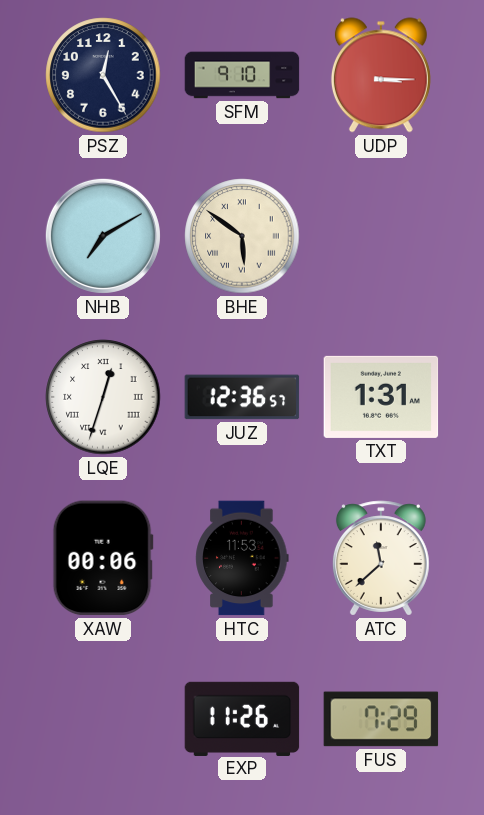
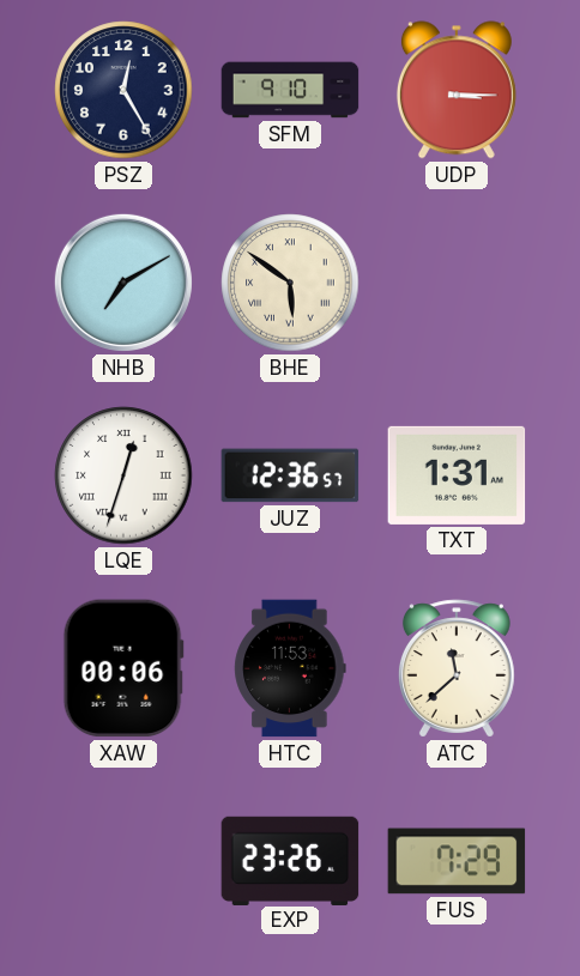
EXP: 11:26 -> 23:26 (290, 860)
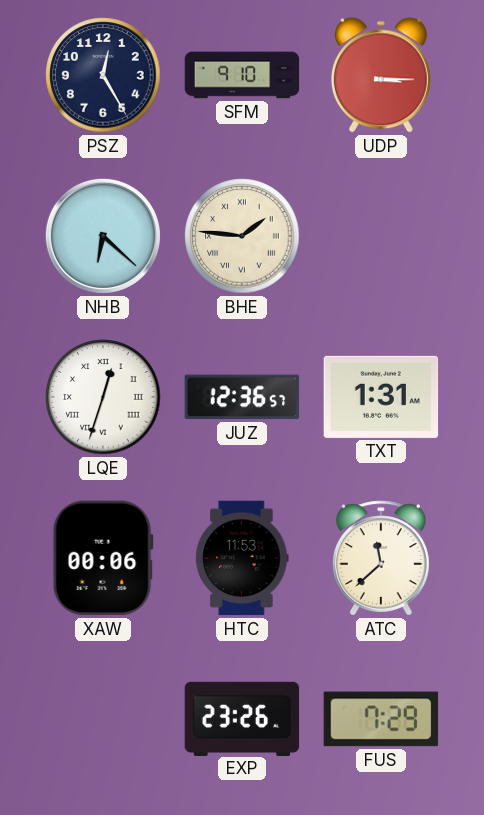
NHB: 7:10 -> 6:22 (103, 236)
BHE: 5:51 -> 1:46 (242, 236)
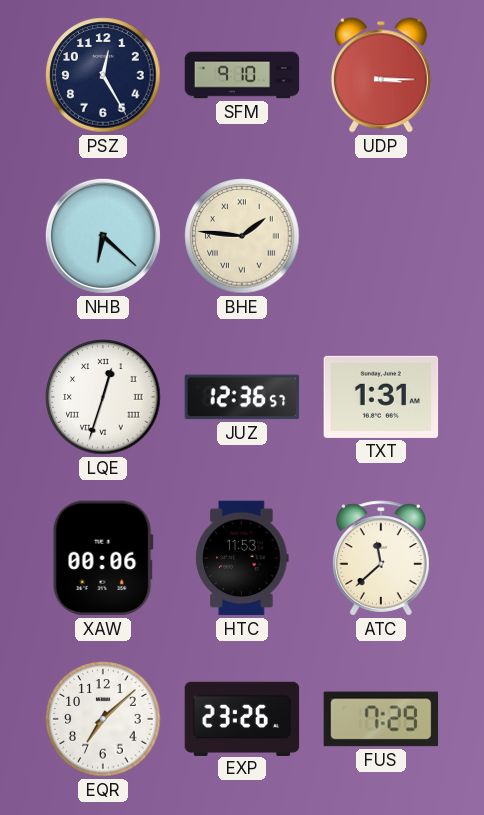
EQR: none -> 7:08 (103, 719)
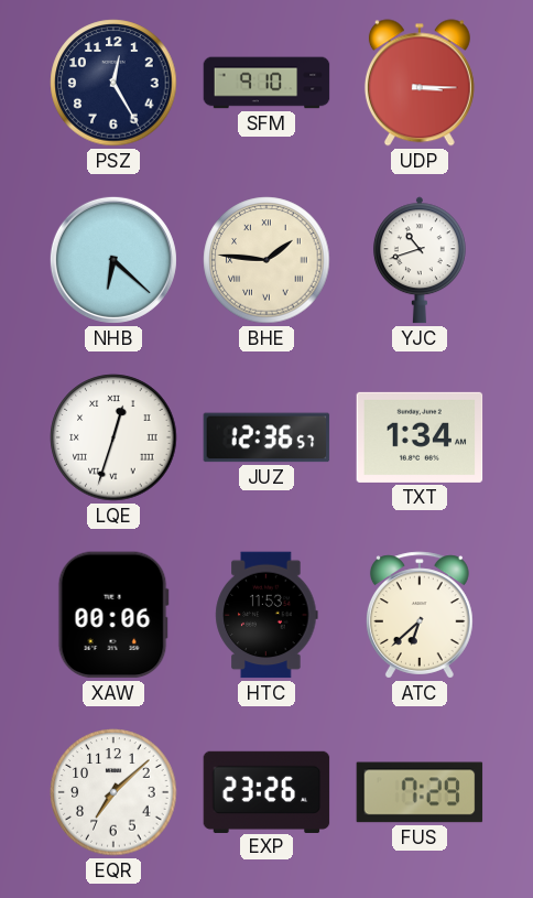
YJC: none -> 10:42 (420, 260)
TXT: 1:31 -> 1:34 (420, 437)
ATC: 11:38 -> 6:38 (420, 615)
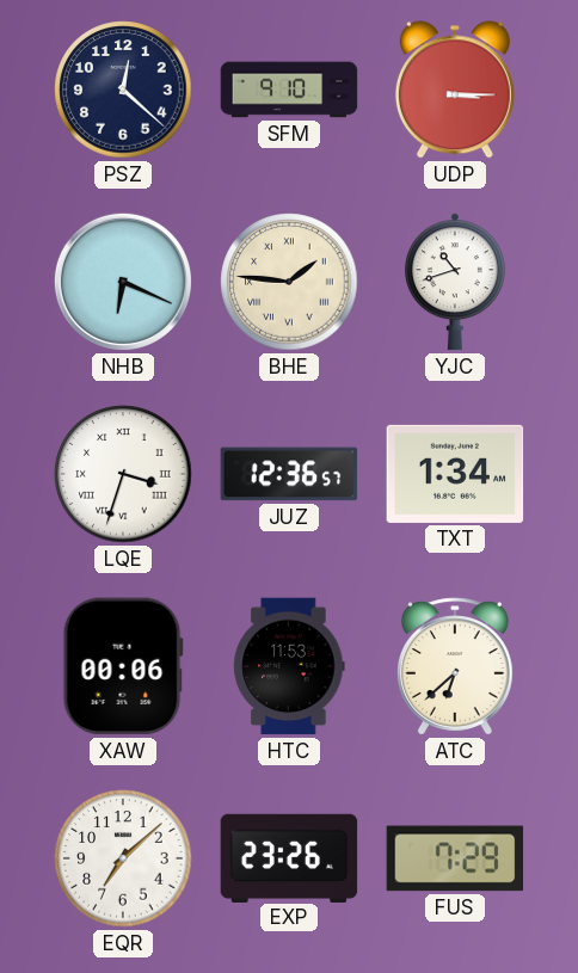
PSZ: 12:25 -> 12:22 (123, 90)
NHB: 6:22 -> 6:19 (123, 282)
LQE: 12:33 -> 3:33 (123, 474)
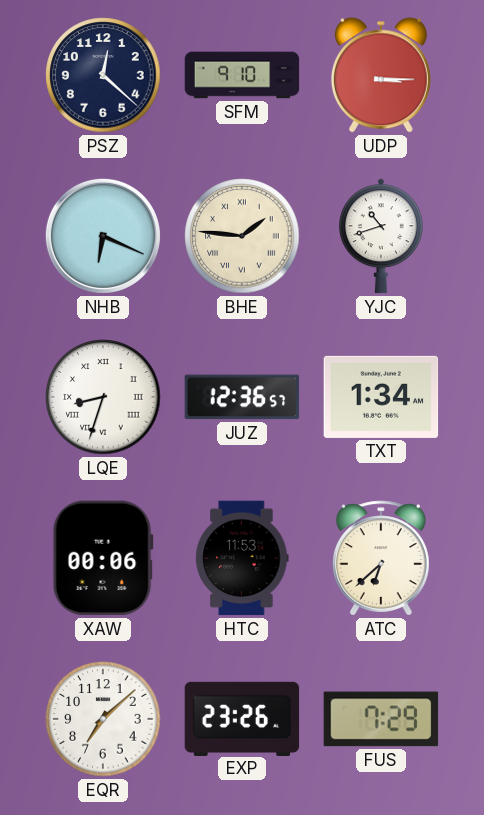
LQE: 3:33 -> 8:33 (103, 397)
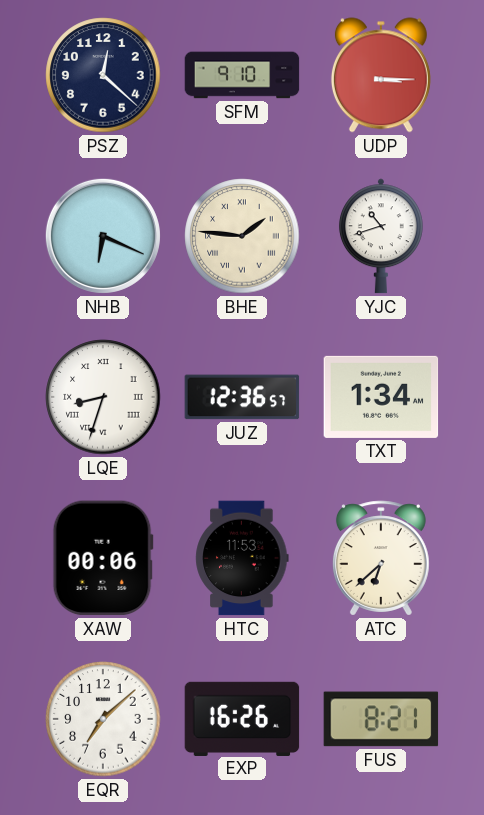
EXP: 23:26 -> 16:26 (242, 718)
FUS: 7:29 -> 8:21 (381, 719)
